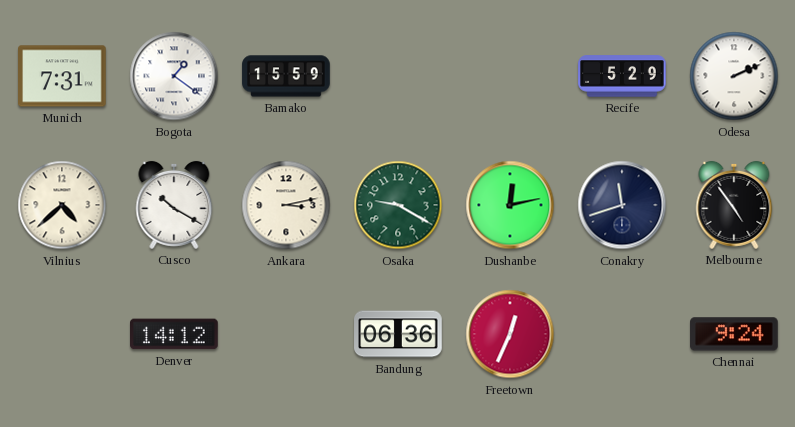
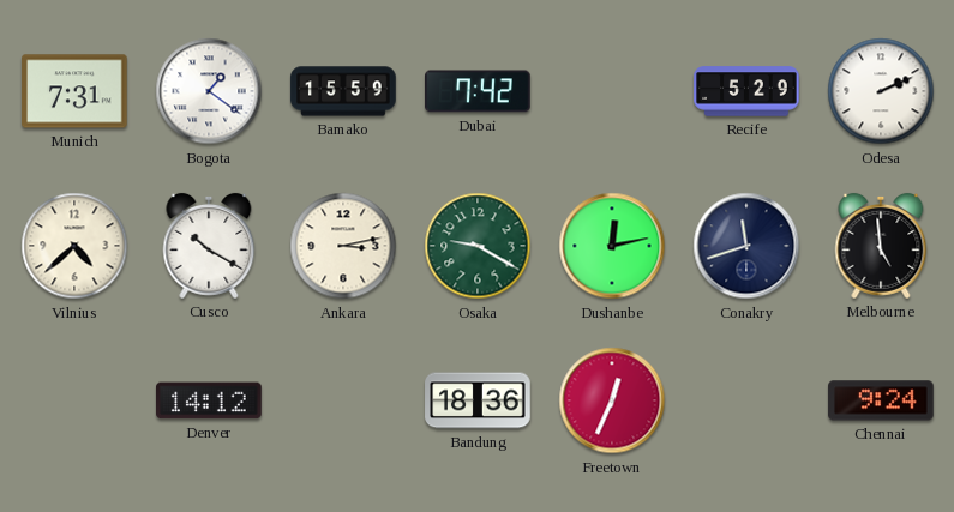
Dubai: none -> 7:42 (478, 91)
Melbourne: 4:54 -> 4:59 (881, 246)
Bandung: 06:36 -> 18:36 (478, 400)
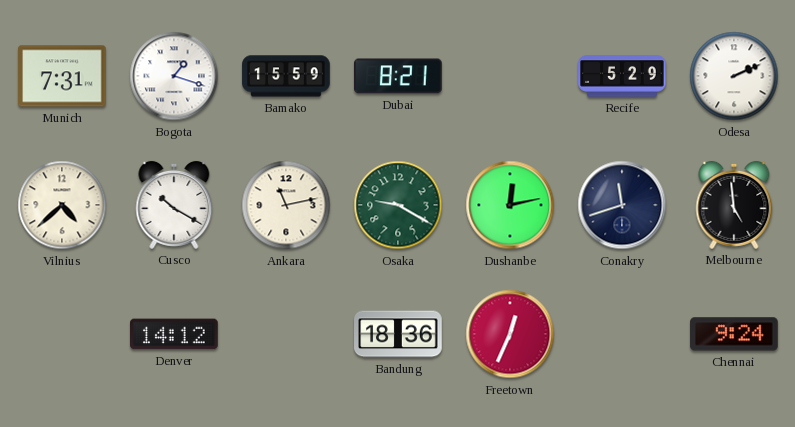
Bogota: 1:21 -> 1:18 (174, 76)
Dubai: 7:42 -> 8:21 (398, 76)
Ankara: 3:13 -> 11:13 (286, 205)
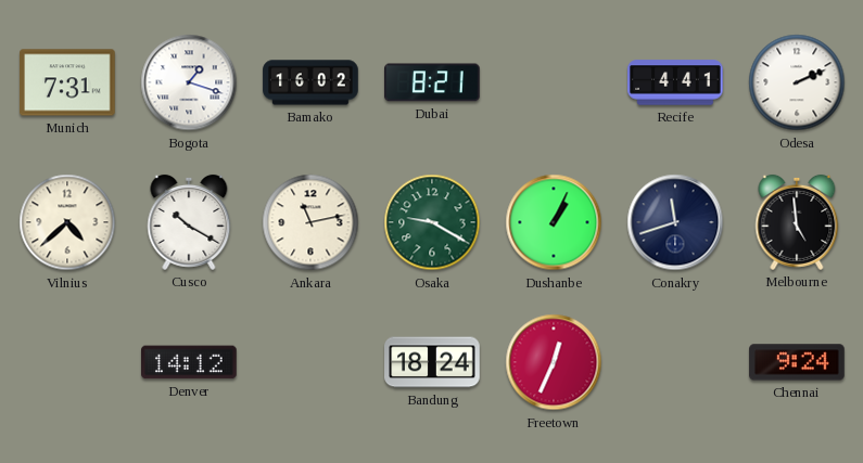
Bamako: 15:59 -> 16:02 (310, 82)
Recife: 5:29 -> 4:41 (675, 82)
Dushanbe: 12:13 -> 1:04 (554, 222)
Bandung: 18:36 -> 18:24 (432, 362)
